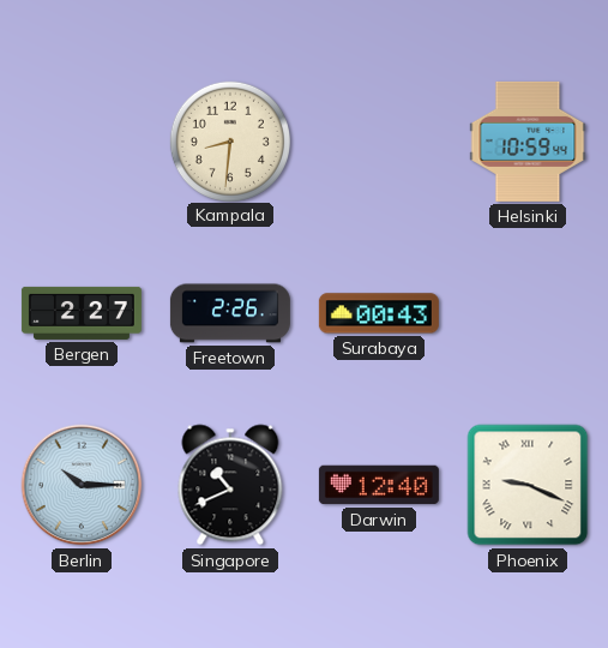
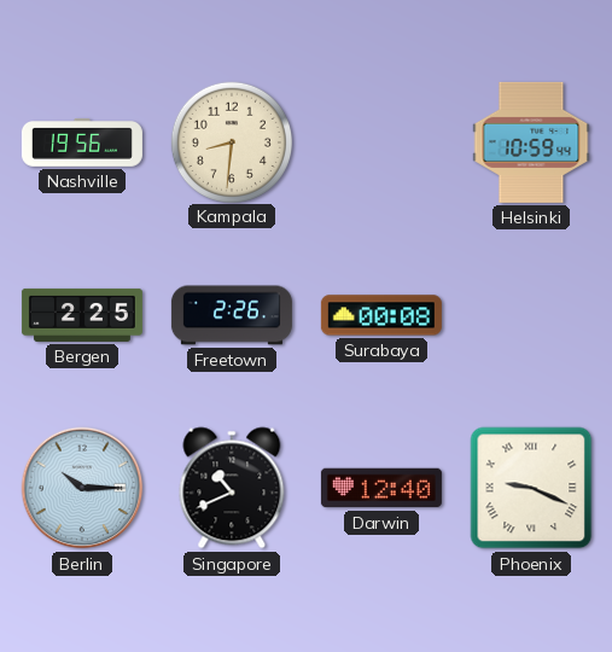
Nashville: none -> 19:56 (82, 142)
Bergen: 2:27 -> 2:25 (82, 315)
Surabaya: 00:43 -> 00:08 (381, 315)
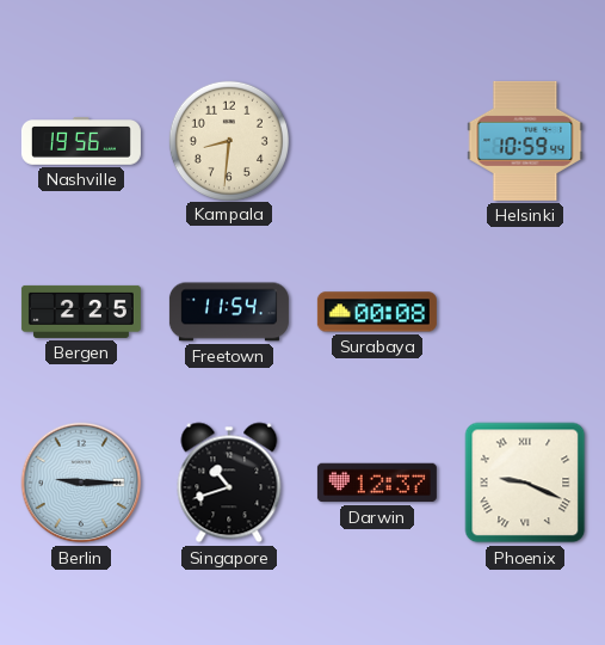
Freetown: 2:26 -> 11:54 (229, 312)
Berlin: 10:15 -> 9:15 (81, 483)
Singapore: 10:41 -> 10:42 (229, 483)
Darwin: 12:40 -> 12:37 (377, 483)
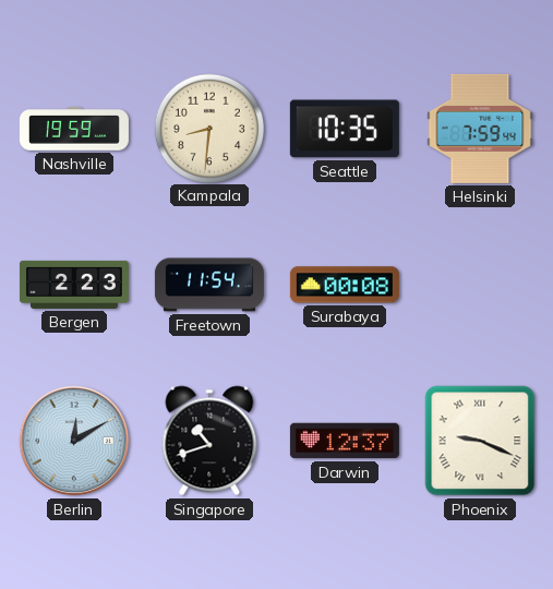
Nashville: 19:56 -> 19:59 (74, 129)
Seattle: none -> 10:35 (345, 129)
Helsinki: 10:59 -> 7:59 (480, 129)
Bergen: 2:25 -> 2:23 (74, 285)
Berlin: 9:15 -> 12:10 (74, 441)
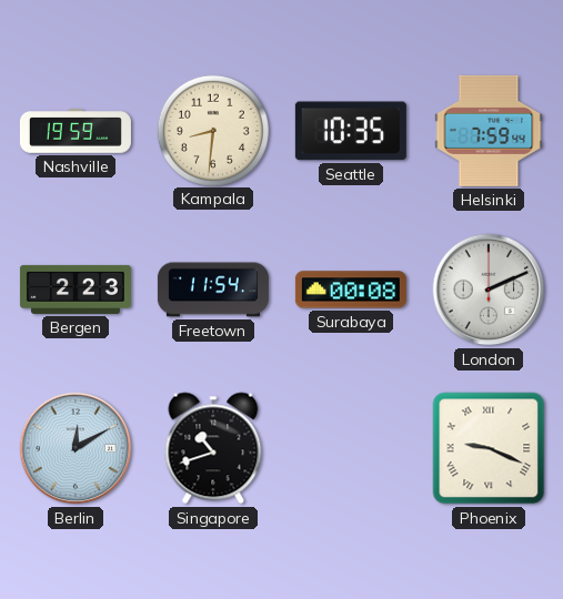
London: none -> 2:11 (489, 290)
Darwin: 12:37 -> none (345, 441)
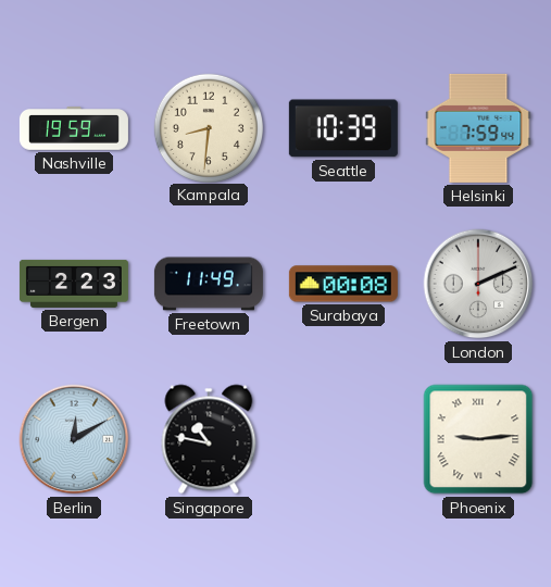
Seattle: 10:35 -> 10:39 (343, 128)
Freetown: 11:54 -> 11:49 (209, 284)
Singapore: 10:42 -> 10:47 (209, 439)
Phoenix: 9:19 -> 9:14 (478, 439)
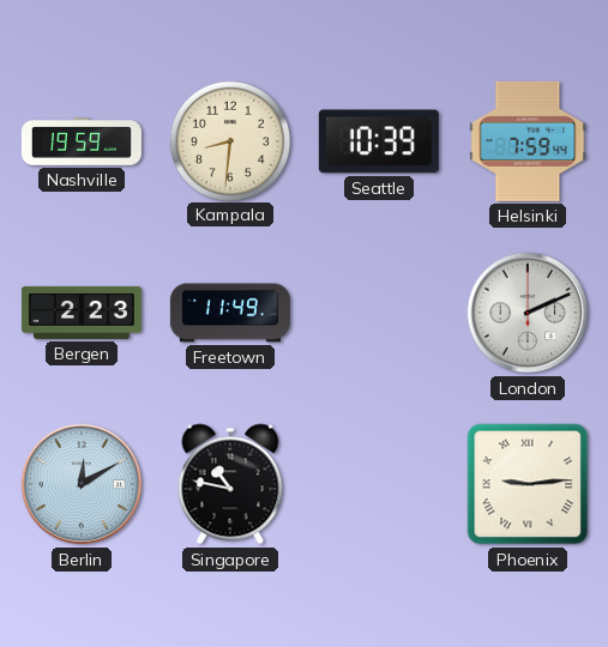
Surabaya: 00:08 -> none (343, 284)
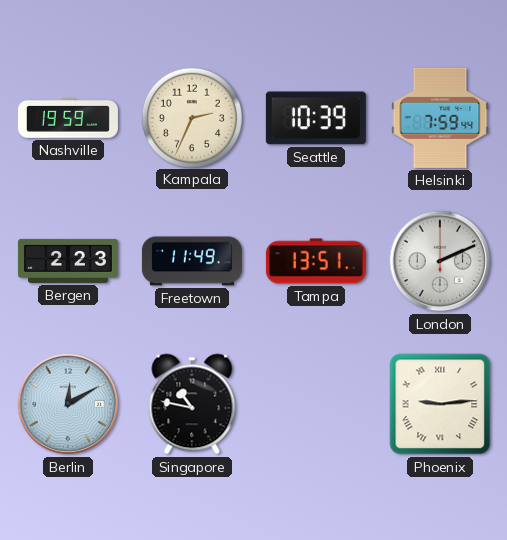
Kampala: 8:31 -> 2:34 (191, 117)
Tampa: none -> 13:51 (316, 261)
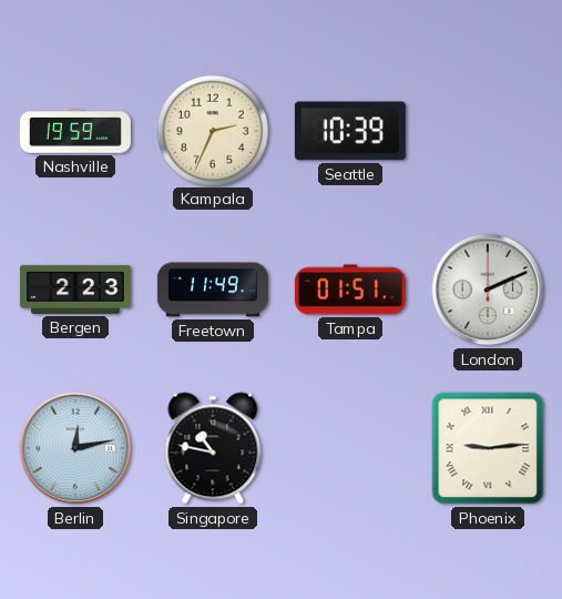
Helsinki: 7:59 -> none (440, 118)
Tampa: 13:51 -> 01:51 (350, 290)
Berlin: 12:10 -> 12:13 (75, 448)
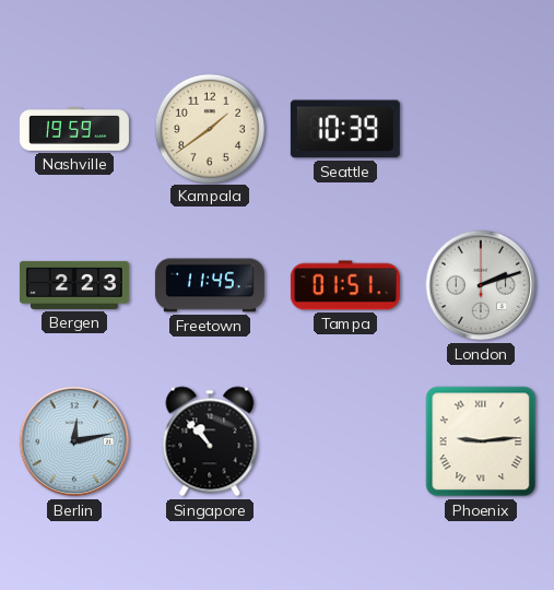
Kampala: 2:34 -> 1:39 (209, 128)
Freetown: 11:49 -> 11:45 (210, 285)
London: 2:11 -> 2:12 (481, 285)
Singapore: 10:47 -> 10:53 (210, 441)
